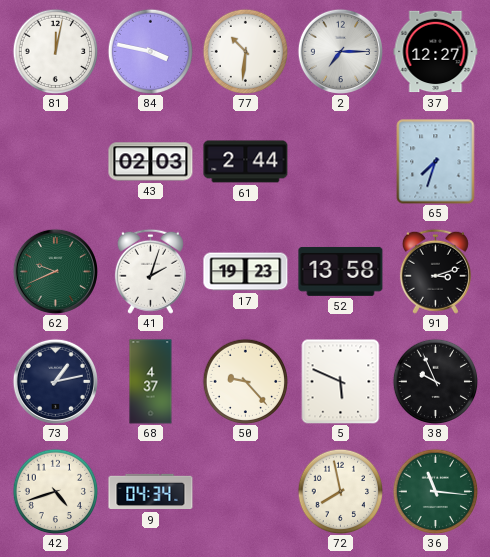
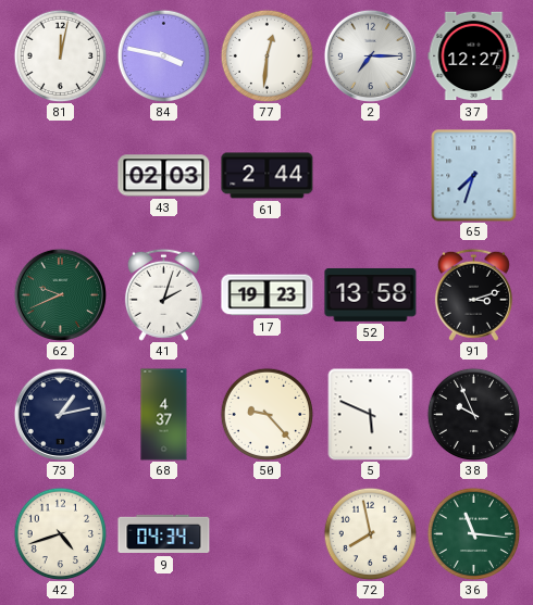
77: 10:31 -> 12:31 (266, 55)
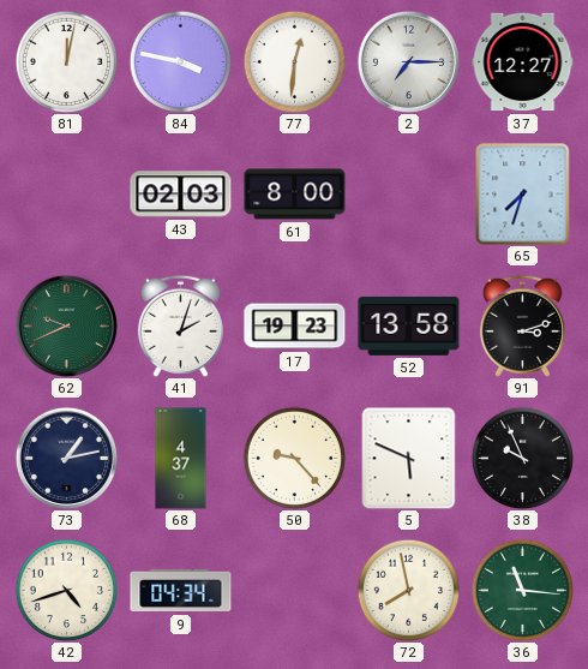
61: 2:44 -> 8:00 (295, 195)
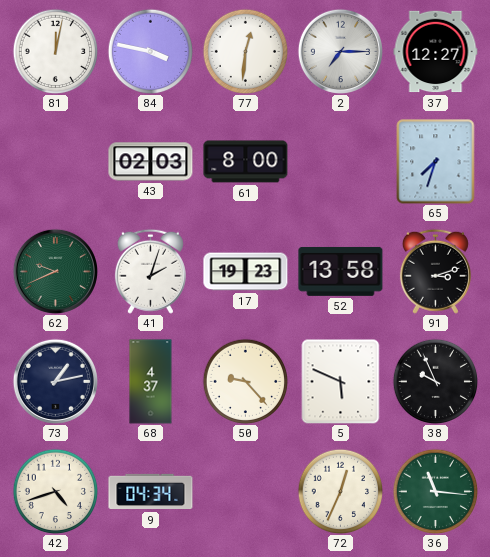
72: 7:58 -> 12:34 (340, 491)
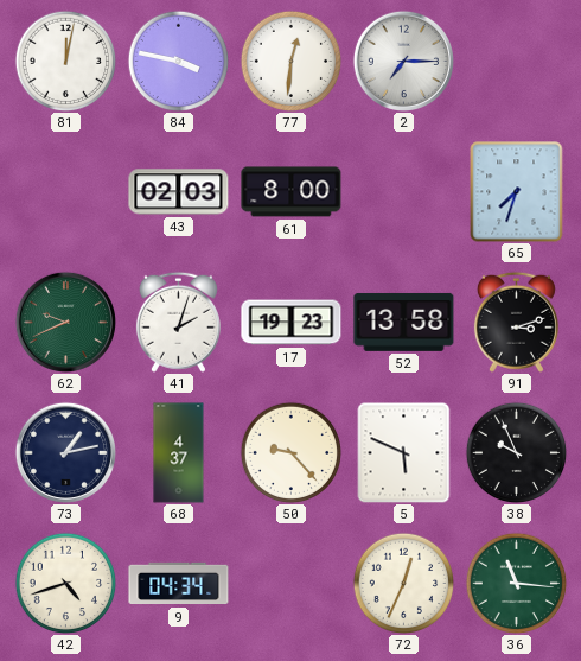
37: 12:27 -> none (436, 52)
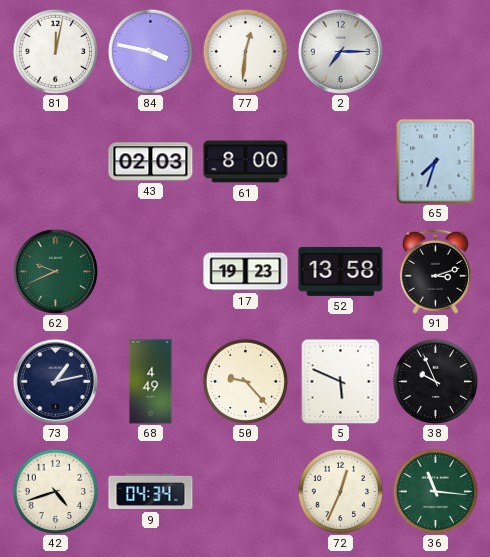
41: 2:03 -> none (178, 322)
68: 4:37 -> 4:49 (151, 382)
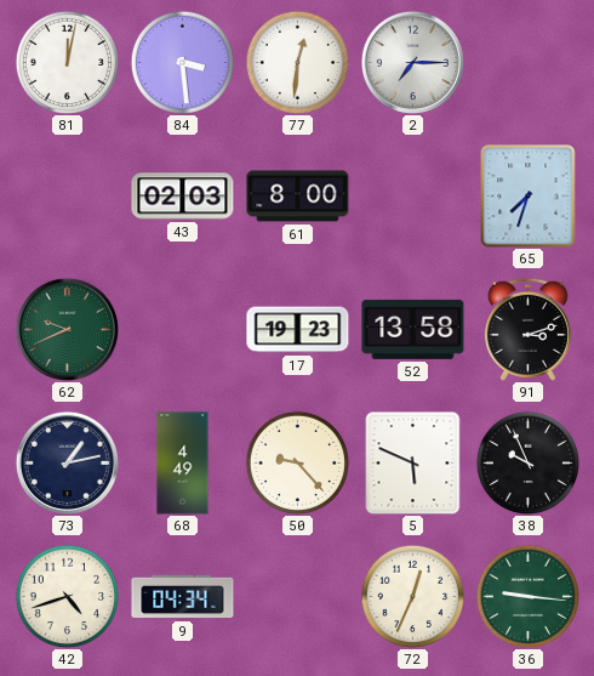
84: 3:47 -> 3:29 (182, 62)
36: 11:16 -> 9:16 (527, 596)
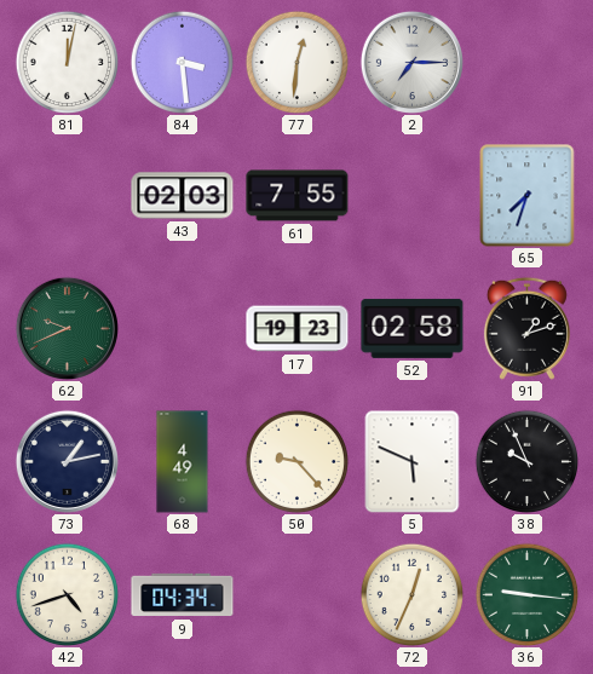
61: 8:00 -> 7:55 (298, 196)
52: 13:58 -> 02:58 (413, 328)
91: 3:12 -> 1:12 (526, 328)
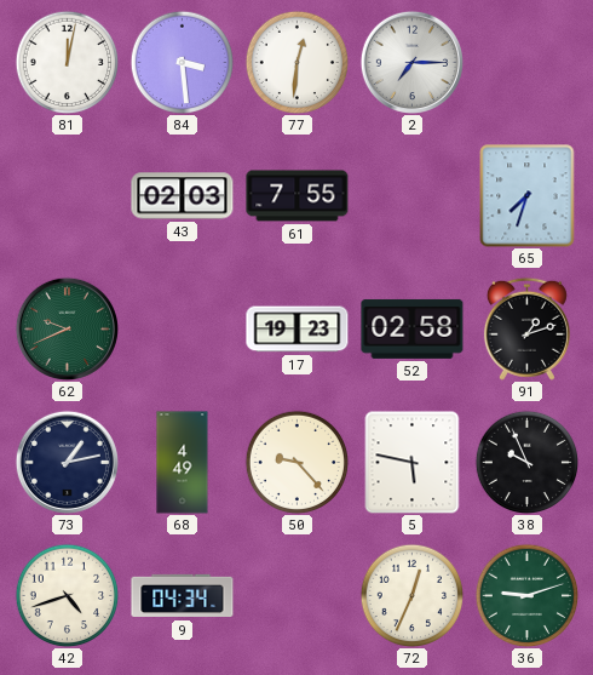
5: 5:49 -> 5:47 (413, 462)
36: 9:16 -> 9:12 (526, 595)
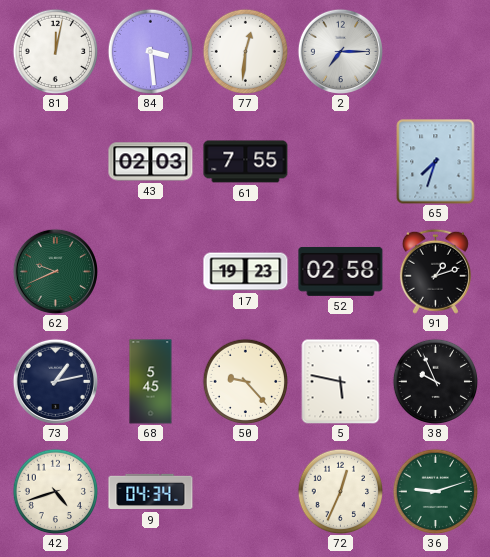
68: 4:49 -> 5:45 (151, 382)
